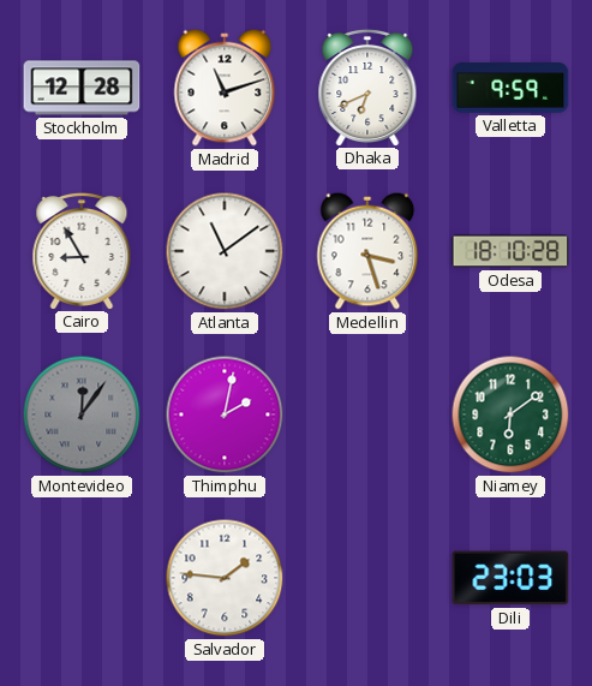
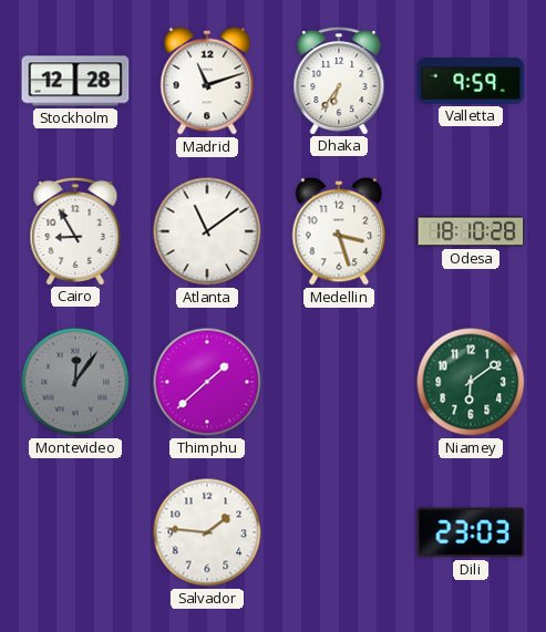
Dhaka: 6:41 -> 6:36 (339, 80)
Thimphu: 2:02 -> 1:38 (207, 382)
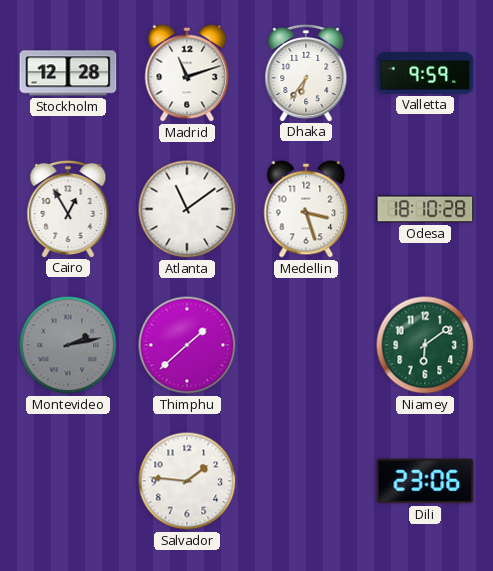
Cairo: 8:55 -> 12:55 (68, 208)
Montevideo: 12:06 -> 2:13 (68, 345)
Dili: 23:03 -> 23:06 (425, 481)
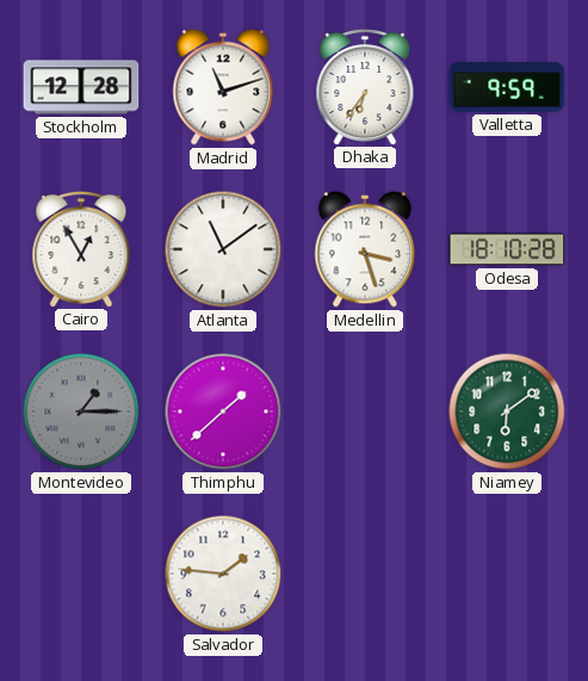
Montevideo: 2:13 -> 1:15 (81, 411)
Dili: 23:06 -> none (425, 481)
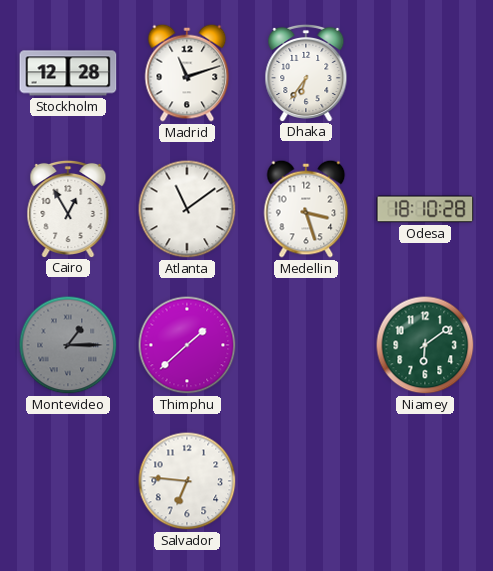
Valletta: 9:59 -> none (507, 88)
Salvador: 1:46 -> 6:46 (187, 481)
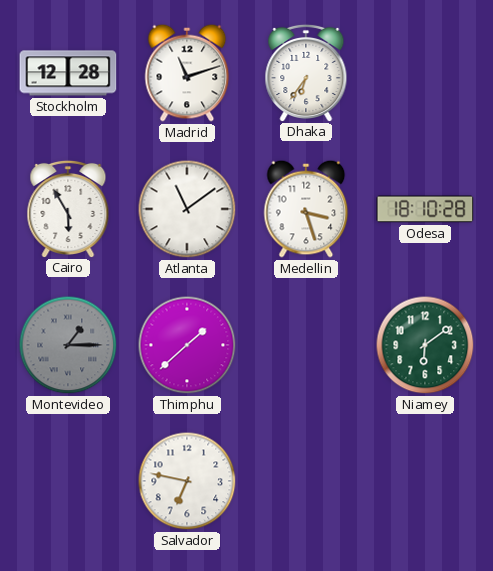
Cairo: 12:55 -> 5:55 (68, 208)
Salvador: 6:46 -> 6:47 (187, 481)
